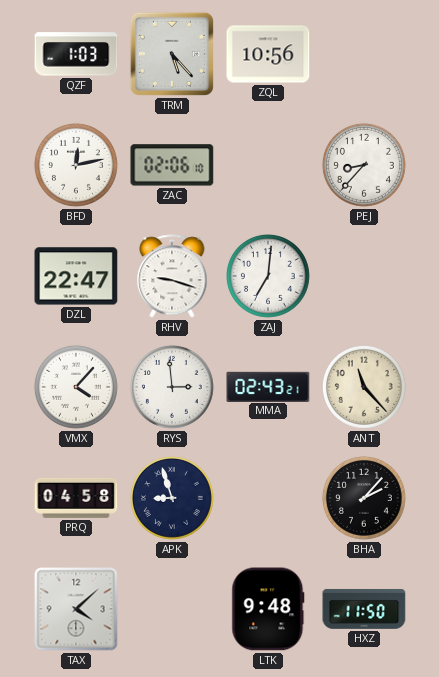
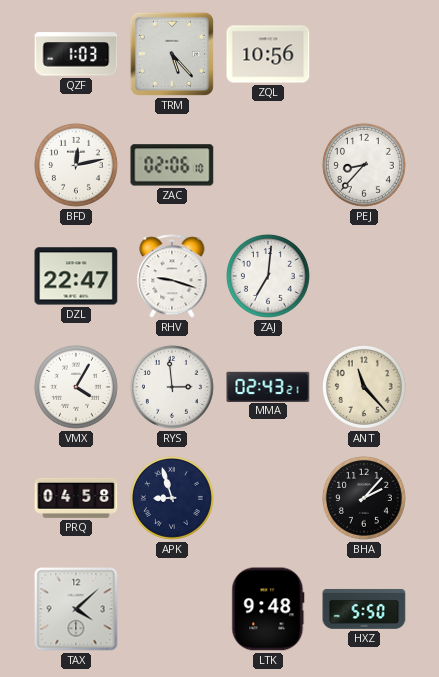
VMX: 4:07 -> 4:05 (76, 387)
HXZ: 11:50 -> 5:50 (364, 609)
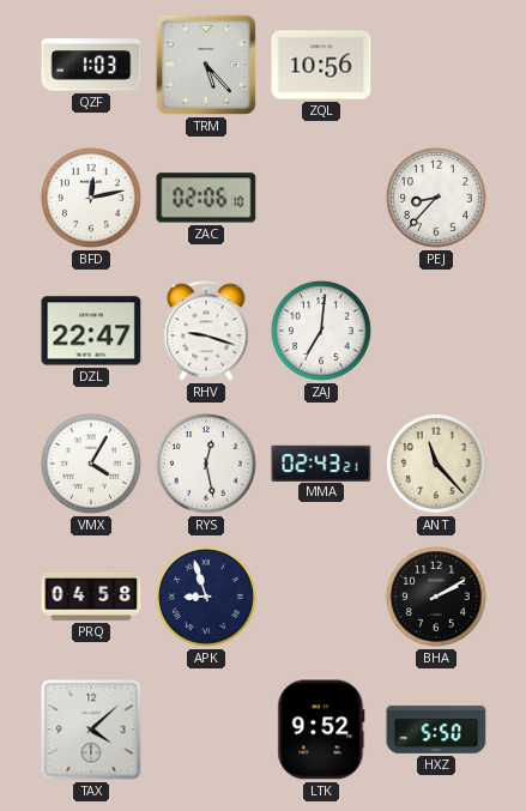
RYS: 2:59 -> 12:28 (206, 464)
BHA: 2:07 -> 2:10 (436, 597)
LTK: 9:48 -> 9:52 (321, 730)
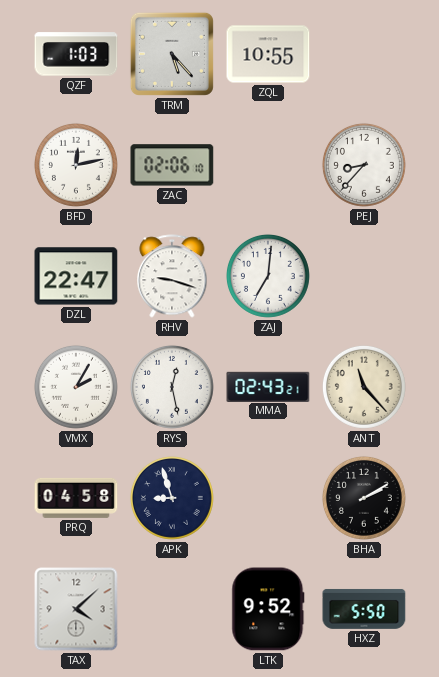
ZQL: 10:56 -> 10:55 (268, 54)
VMX: 4:05 -> 2:05 (76, 387)
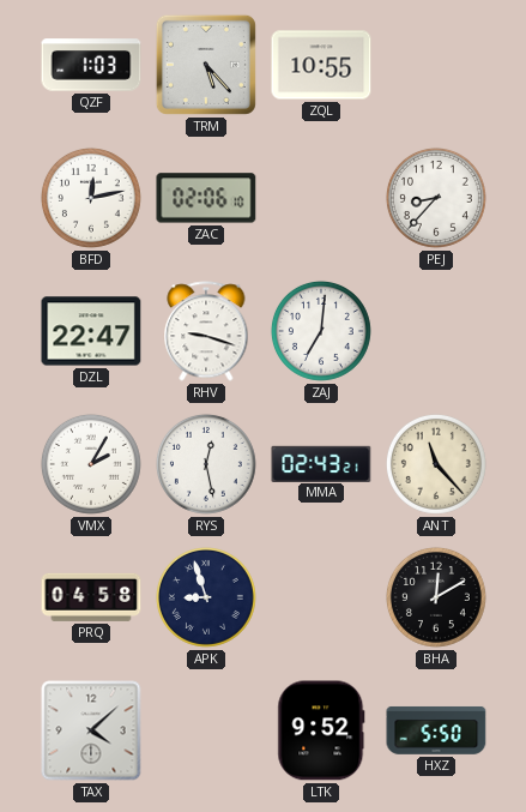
BHA: 2:10 -> 12:10 (436, 597)
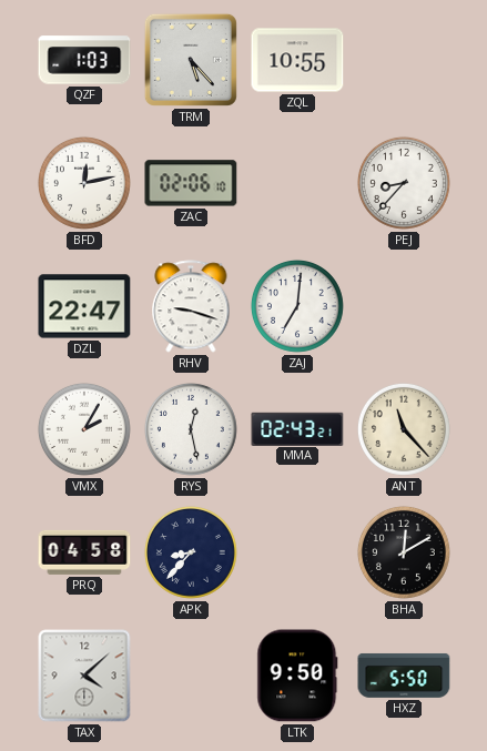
APK: 8:57 -> 8:37 (191, 552)
LTK: 9:52 -> 9:50 (297, 676)
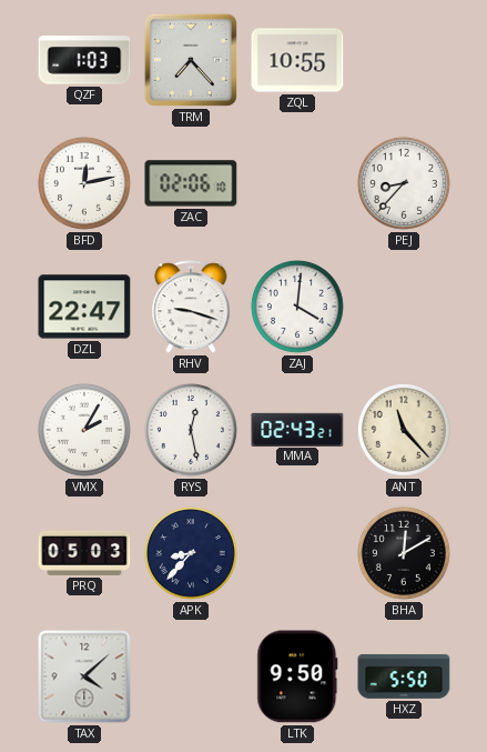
TRM: 5:23 -> 7:23 (191, 60)
ZAJ: 7:01 -> 4:01 (297, 307)
PRQ: 04:58 -> 05:03 (84, 553)
